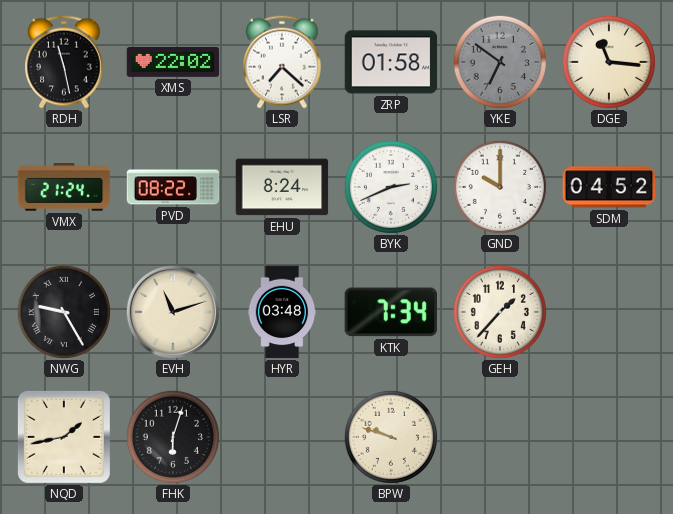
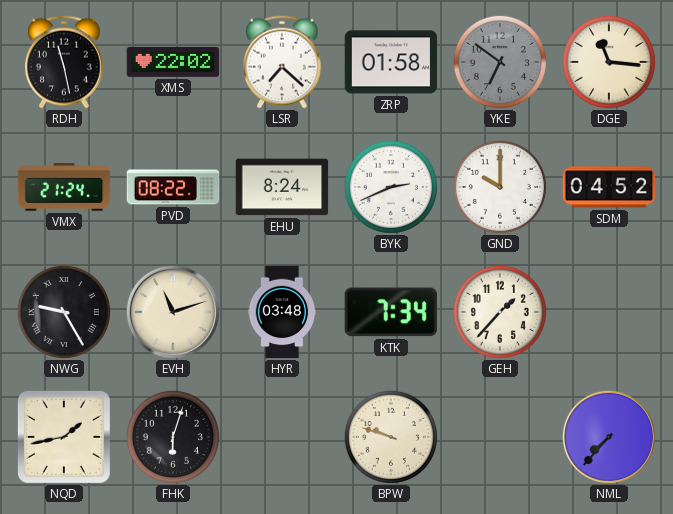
NML: none -> 7:37 (609, 437)
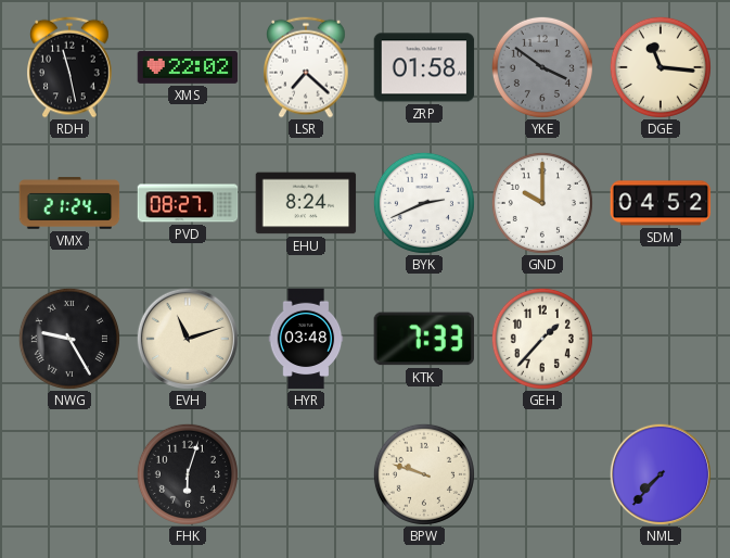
YKE: 6:51 -> 3:51 (542, 67)
PVD: 08:22 -> 08:27 (188, 203)
KTK: 7:34 -> 7:33 (423, 339)
NQD: 1:43 -> none (64, 437)
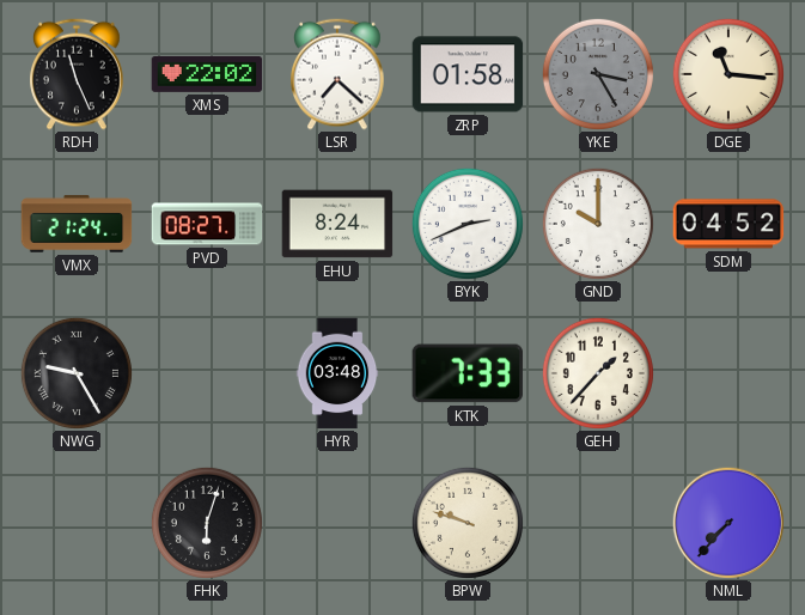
RDH: 11:28 -> 11:26 (77, 74)
YKE: 3:51 -> 3:25 (598, 74)
EVH: 11:12 -> none (188, 339)
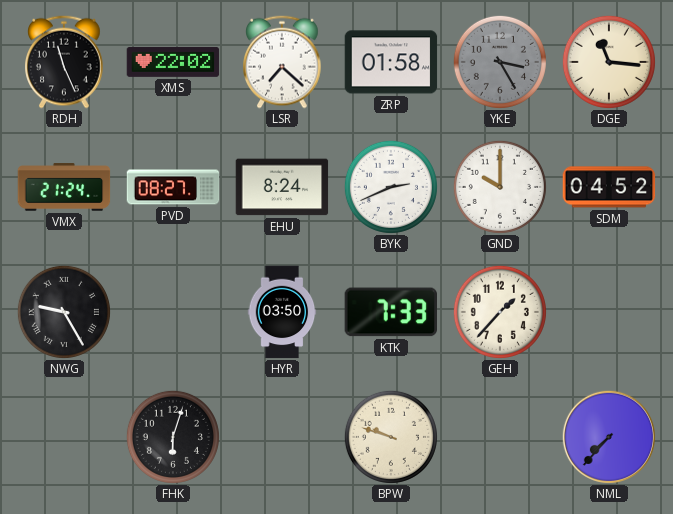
HYR: 03:48 -> 03:50 (282, 312)
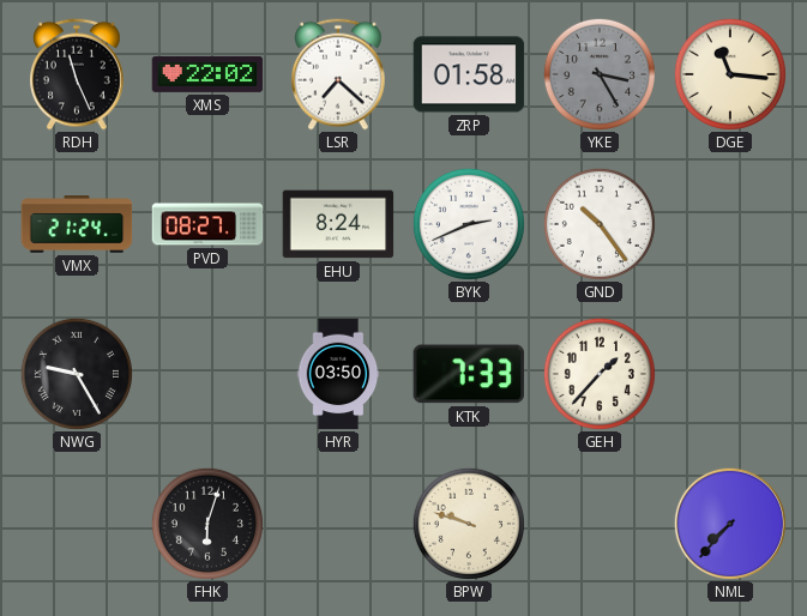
GND: 10:00 -> 10:24 (600, 224)
SDM: 04:52 -> none (609, 187)
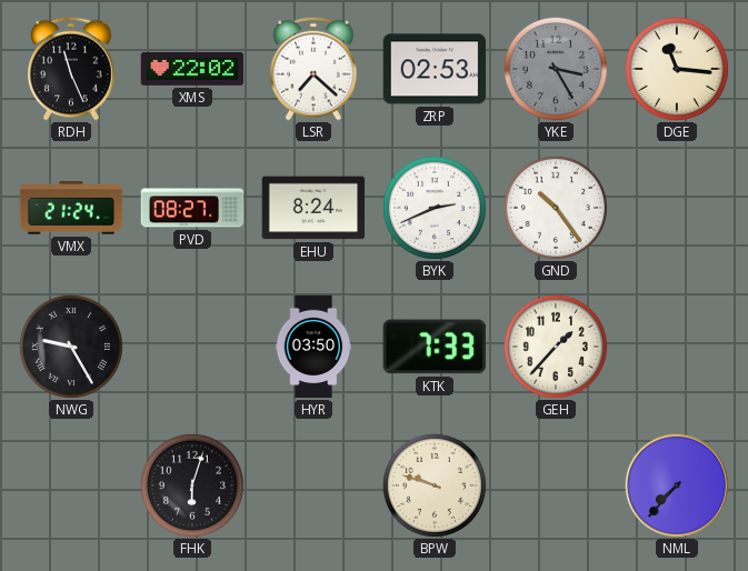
ZRP: 01:58 -> 02:53 (435, 69)
